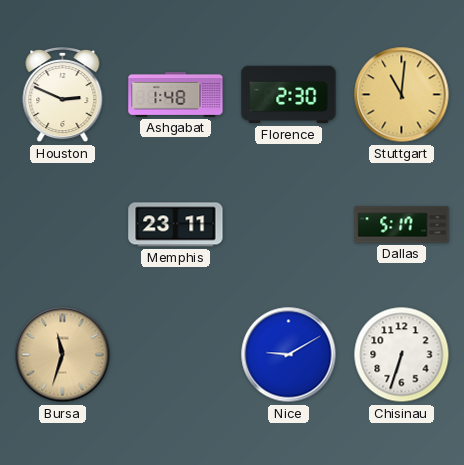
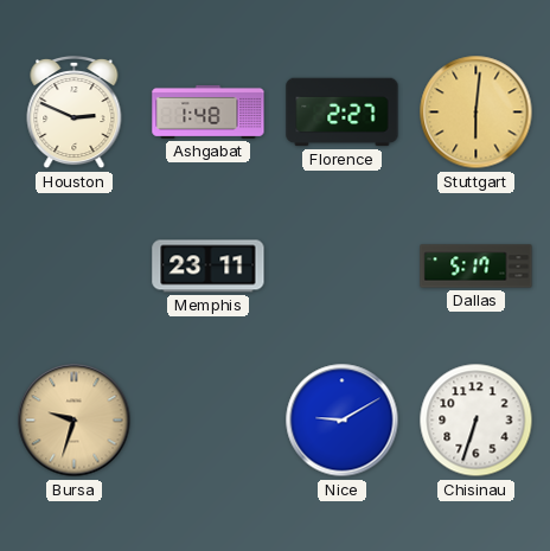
Florence: 2:30 -> 2:27 (343, 113)
Stuttgart: 11:01 -> 6:01 (477, 113)
Bursa: 11:33 -> 9:33 (75, 421)
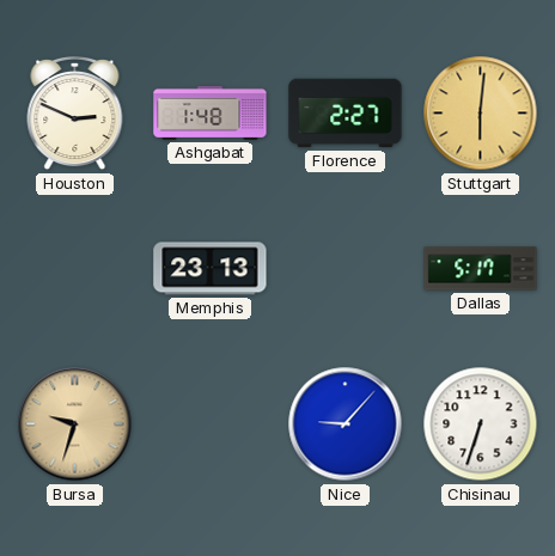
Memphis: 23:11 -> 23:13 (211, 269)
Nice: 9:10 -> 9:07 (346, 424)
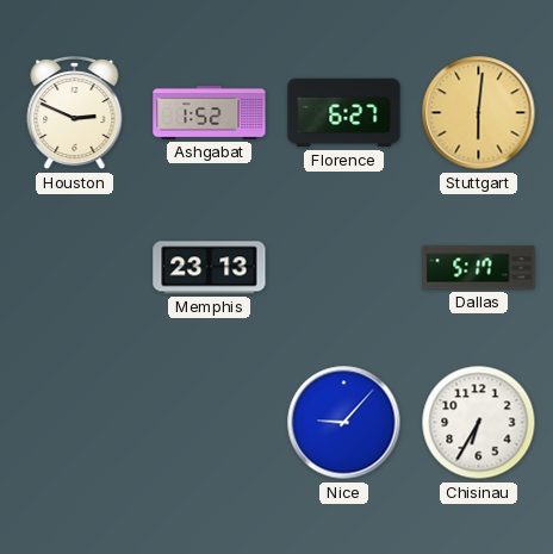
Ashgabat: 1:48 -> 1:52 (210, 112)
Florence: 2:27 -> 6:27 (344, 113)
Bursa: 9:33 -> none (75, 424)
Chisinau: 6:33 -> 6:35 (479, 423)
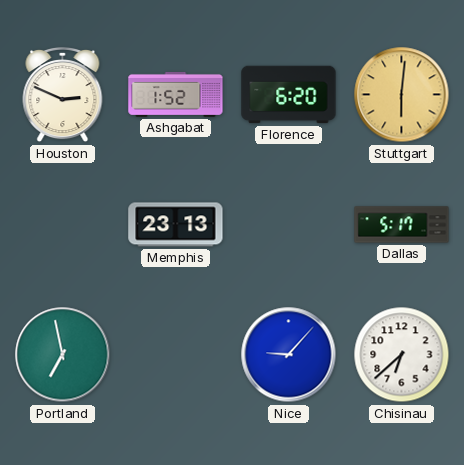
Florence: 6:27 -> 6:20 (289, 95)
Portland: none -> 6:58 (63, 355)
Chisinau: 6:35 -> 6:38 (402, 355)
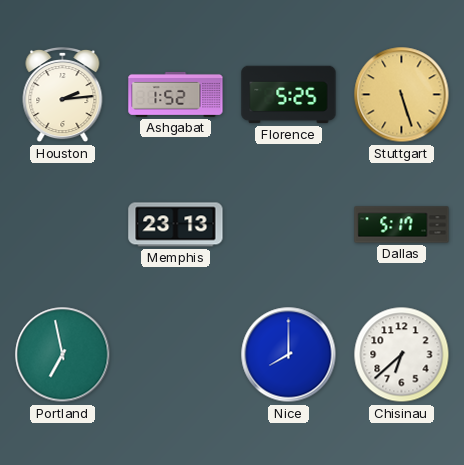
Houston: 2:49 -> 2:14 (63, 95)
Florence: 6:20 -> 5:25 (289, 95)
Stuttgart: 6:01 -> 5:27 (402, 95)
Nice: 9:07 -> 8:00 (289, 355)
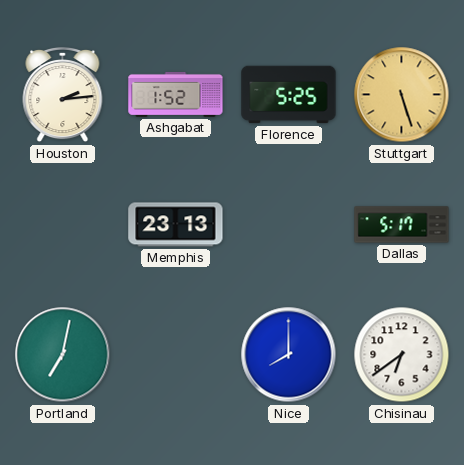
Portland: 6:58 -> 7:02 (63, 355)
Chisinau: 6:38 -> 6:39 (402, 355)
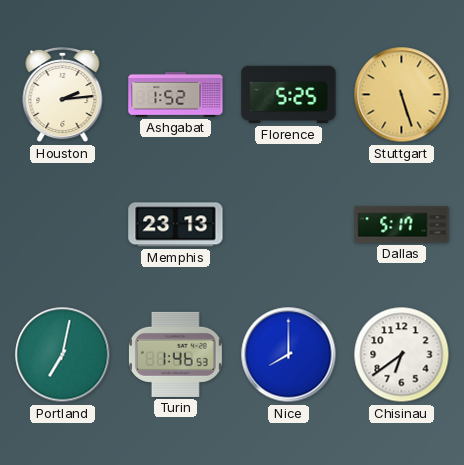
Turin: none -> 1:46 (175, 354)
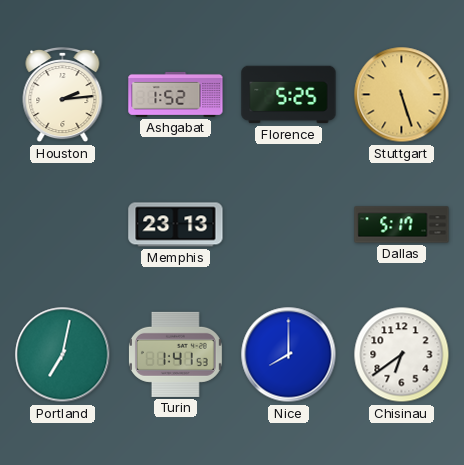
Turin: 1:46 -> 1:41 (175, 354)
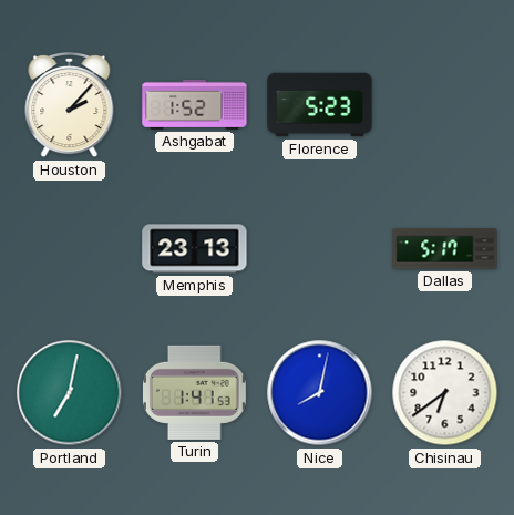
Houston: 2:14 -> 2:07 (70, 105)
Florence: 5:25 -> 5:23 (320, 105)
Stuttgart: 5:27 -> none (402, 95)
Nice: 8:00 -> 8:02 (320, 393)
